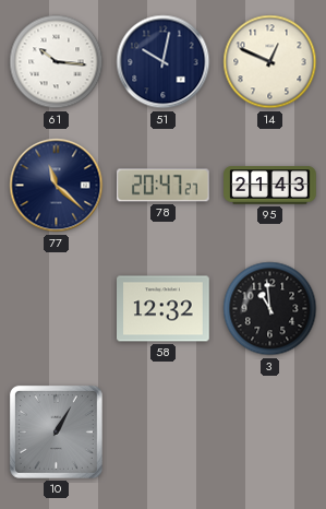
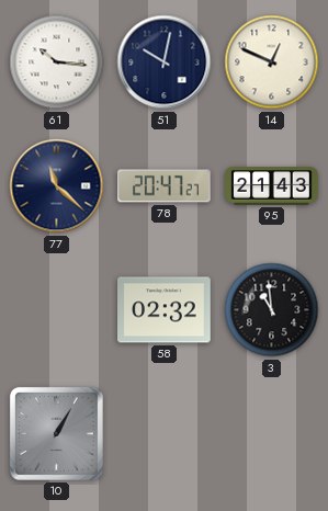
58: 12:32 -> 02:32 (165, 310)
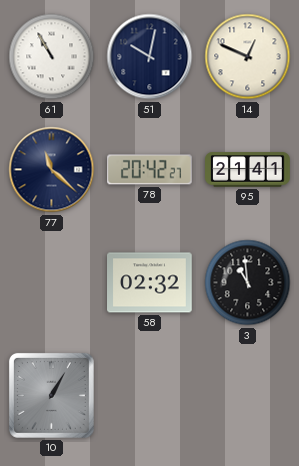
61: 10:16 -> 10:55 (52, 57)
78: 20:47 -> 20:42 (150, 170)
95: 21:43 -> 21:41 (248, 170)
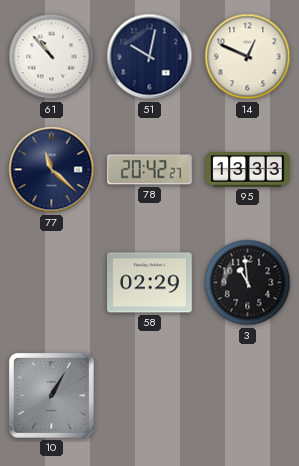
61: 10:55 -> 10:53 (52, 57)
95: 21:41 -> 13:33 (248, 170)
58: 02:32 -> 02:29 (150, 283)
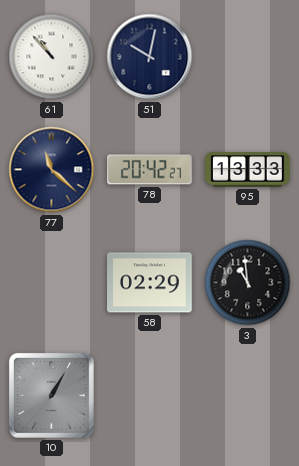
14: 12:49 -> none (248, 57)
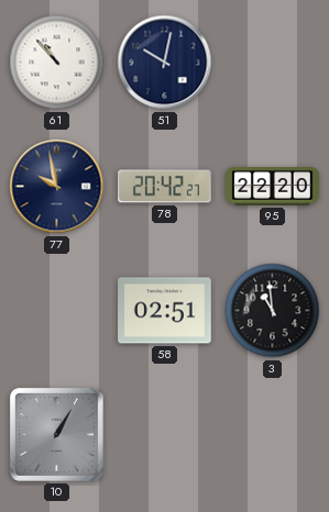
77: 11:22 -> 9:58 (57, 187)
95: 13:33 -> 22:20 (273, 187)
58: 02:29 -> 02:51 (165, 311)
